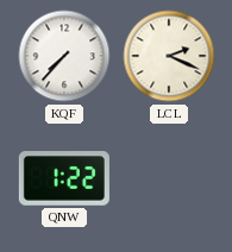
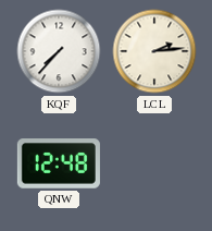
LCL: 2:19 -> 2:14 (154, 51)
QNW: 1:22 -> 12:48 (59, 163)
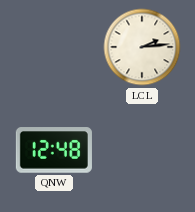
KQF: 7:37 -> none (59, 51)
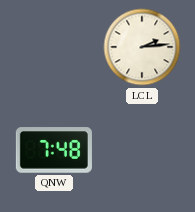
QNW: 12:48 -> 7:48 (54, 150)
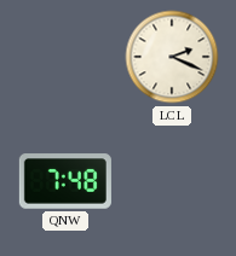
LCL: 2:14 -> 2:19 (172, 57)
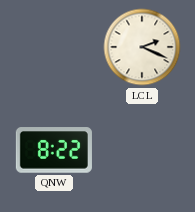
QNW: 7:48 -> 8:22 (54, 150)
